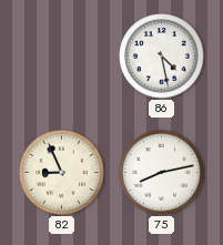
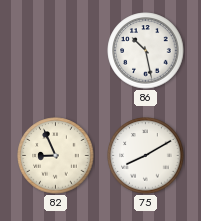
86: 4:28 -> 10:28 (146, 51)
75: 8:13 -> 8:10 (146, 156)
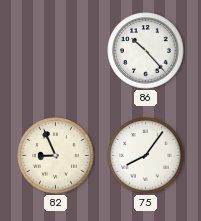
86: 10:28 -> 10:23 (146, 51)
75: 8:10 -> 8:06 (146, 156)
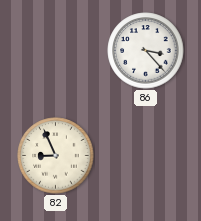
86: 10:23 -> 3:23 (146, 51)
75: 8:06 -> none (146, 156)
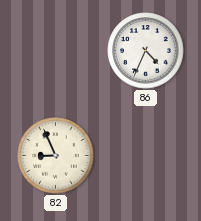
86: 3:23 -> 4:34 (146, 51)
